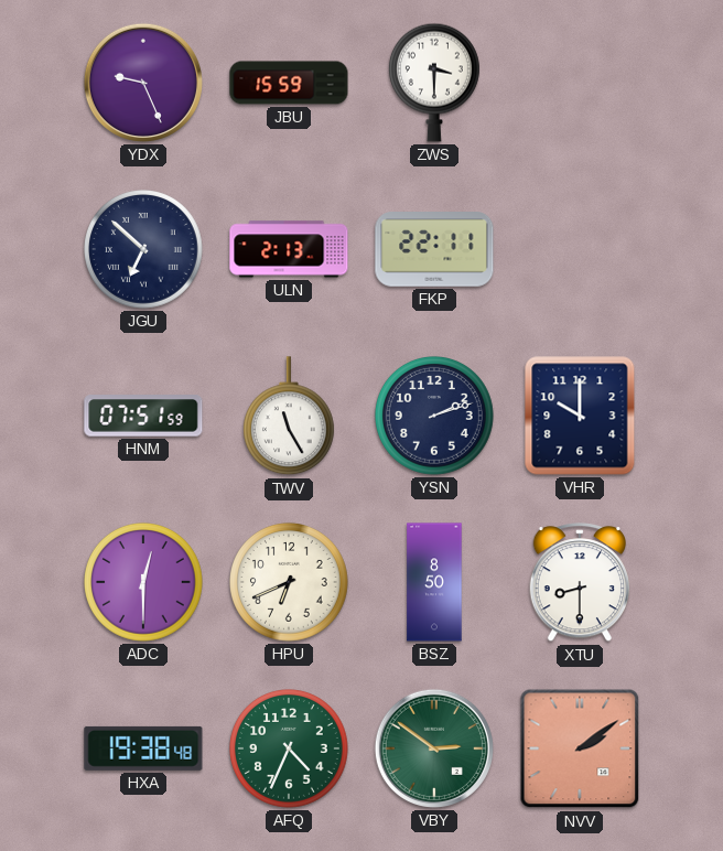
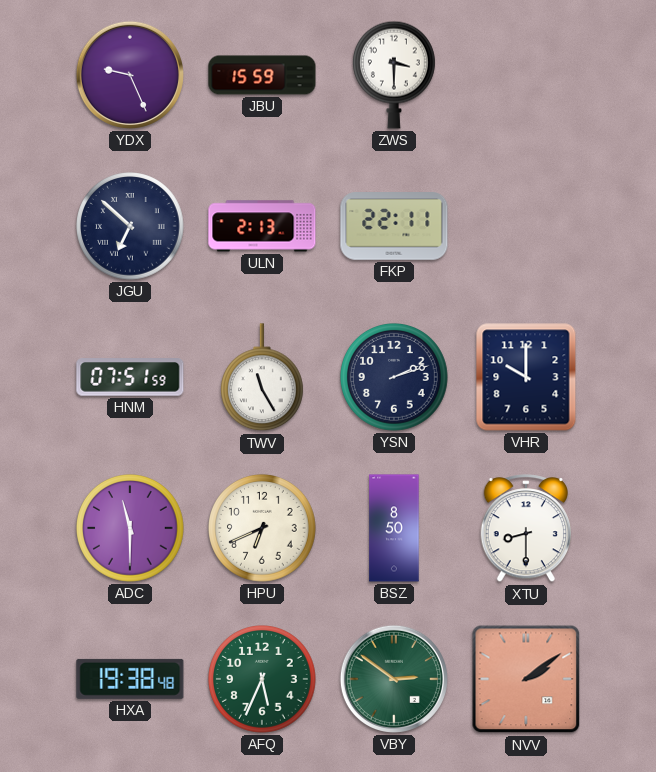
ADC: 12:30 -> 11:30 (131, 529)
AFQ: 4:34 -> 5:34 (263, 680)
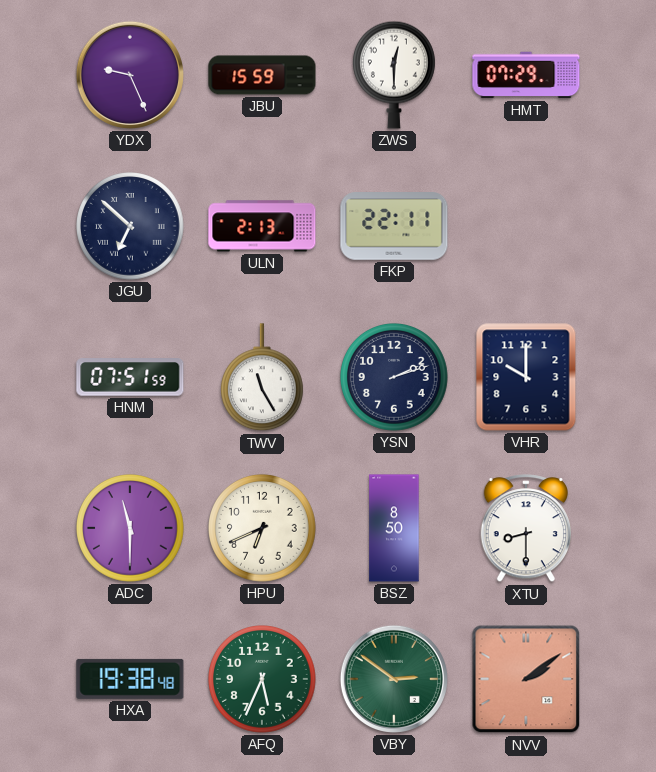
ZWS: 3:30 -> 12:30 (394, 75)
HMT: none -> 07:29 (526, 75)
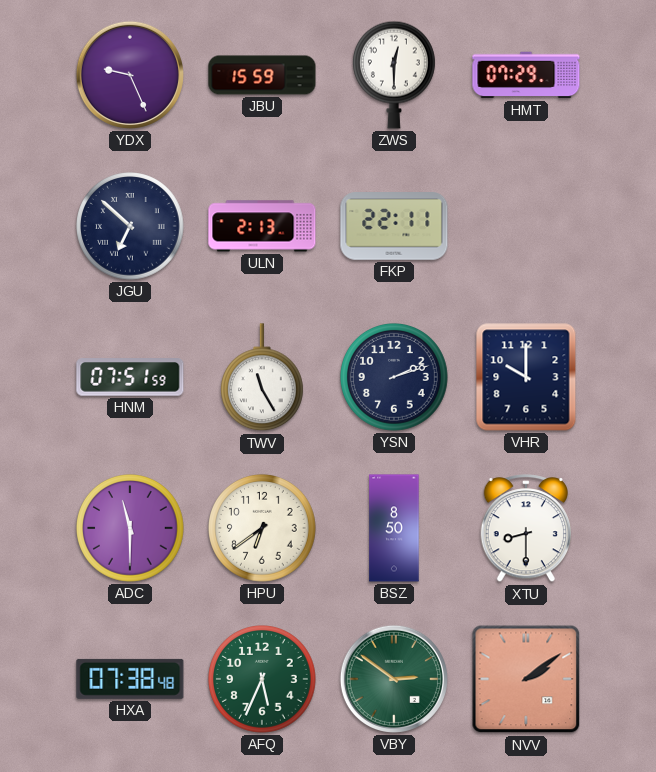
HPU: 6:41 -> 6:39 (263, 529)
HXA: 19:38 -> 07:38 (130, 679)
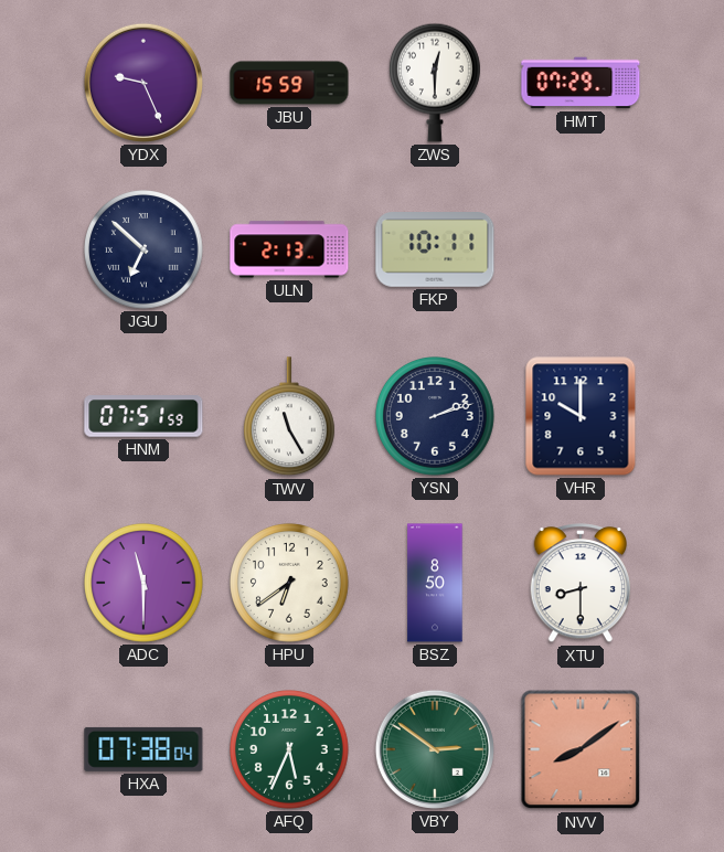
FKP: 22:11 -> 10:11 (435, 249)
HXA: 07:38:48 -> 07:38:04 (143, 749)
NVV: 2:09 -> 8:09 (581, 749)
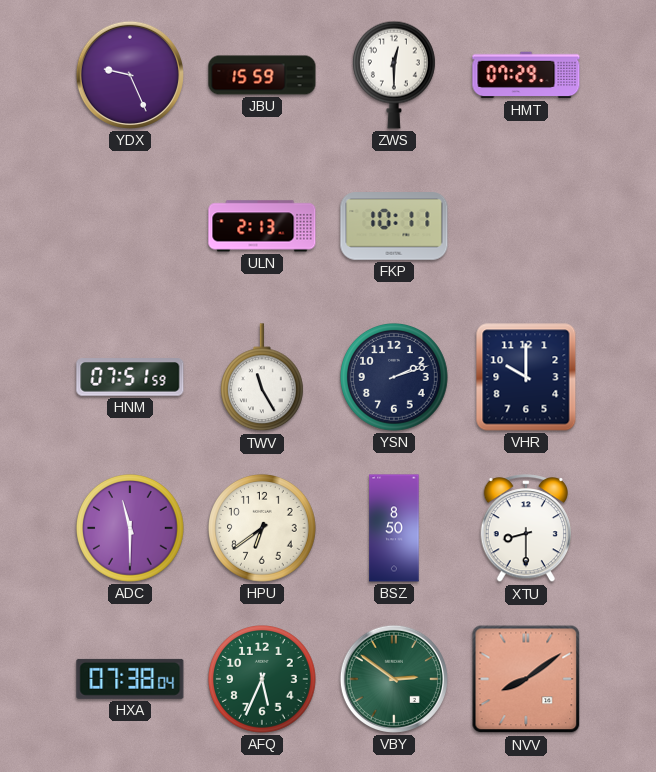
JGU: 6:52 -> none (145, 251)
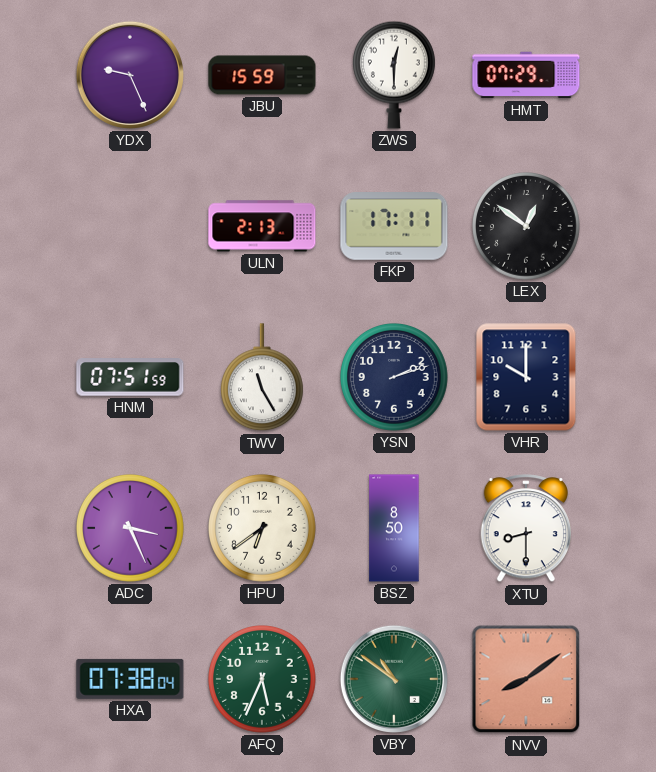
FKP: 10:11 -> 17:11 (394, 226)
LEX: none -> 12:51 (527, 227)
ADC: 11:30 -> 3:26 (131, 529)
VBY: 2:51 -> 10:51 (394, 679)
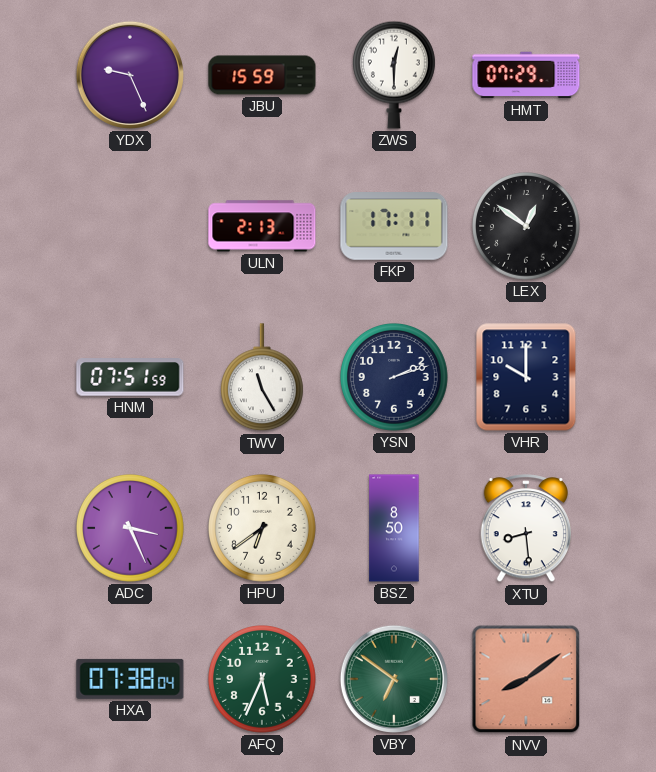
XTU: 8:30 -> 8:29 (525, 529)
VBY: 10:51 -> 6:51 (394, 679)
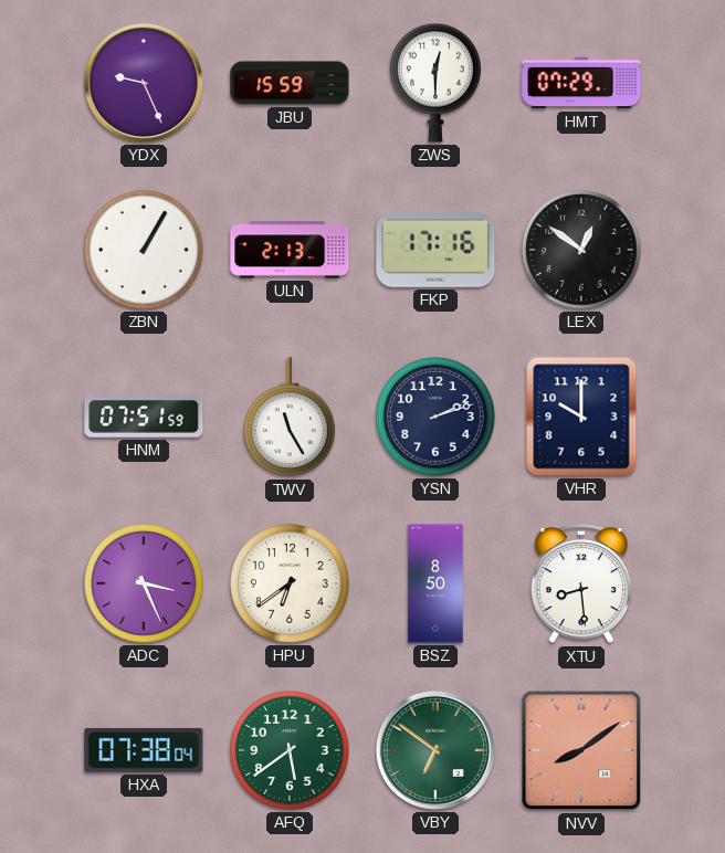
ZBN: none -> 1:05 (145, 251)
FKP: 17:11 -> 17:16 (435, 250)
AFQ: 5:34 -> 5:39 (291, 751)
